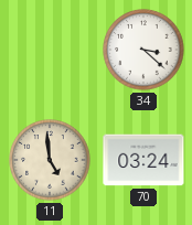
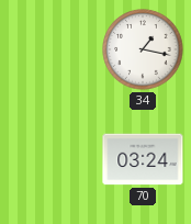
34: 3:22 -> 1:17 (143, 49)
11: 4:59 -> none (50, 160)
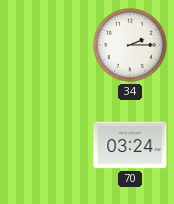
34: 1:17 -> 2:15 (130, 45)
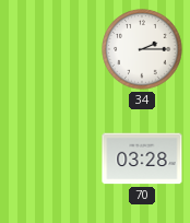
70: 03:24 -> 03:28 (142, 159)
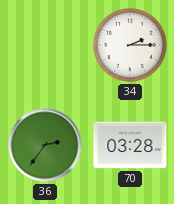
36: none -> 2:36 (45, 145)
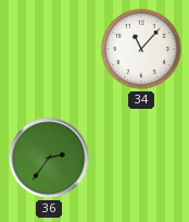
34: 2:15 -> 11:07 (141, 49)
70: 03:28 -> none (130, 145)
